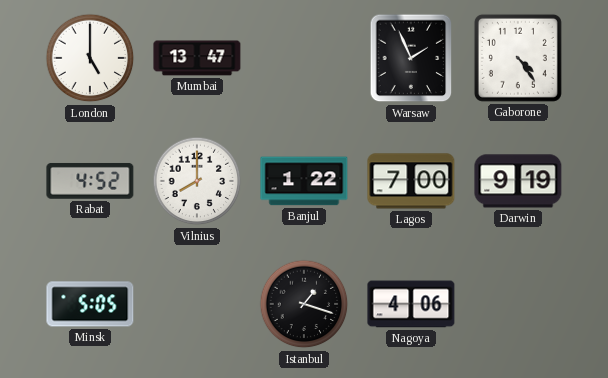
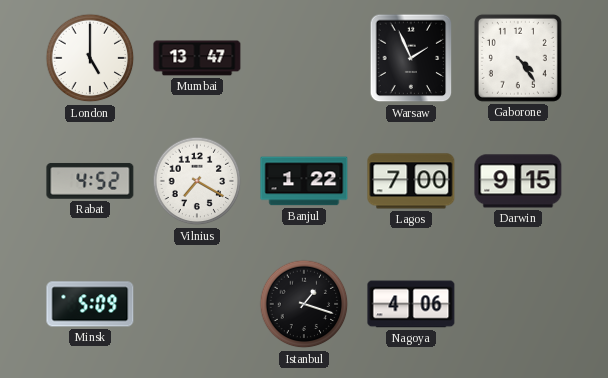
Vilnius: 8:00 -> 7:20 (197, 181)
Darwin: 9:19 -> 9:15 (518, 181)
Minsk: 5:05 -> 5:09 (90, 304)
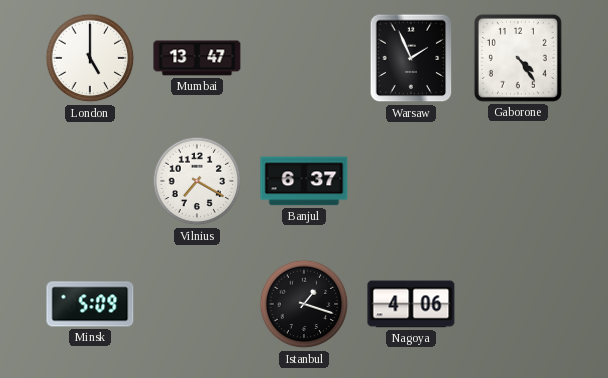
Rabat: 4:52 -> none (90, 181)
Banjul: 1:22 -> 6:37 (304, 181)
Lagos: 7:00 -> none (411, 181)
Darwin: 9:15 -> none (518, 181)
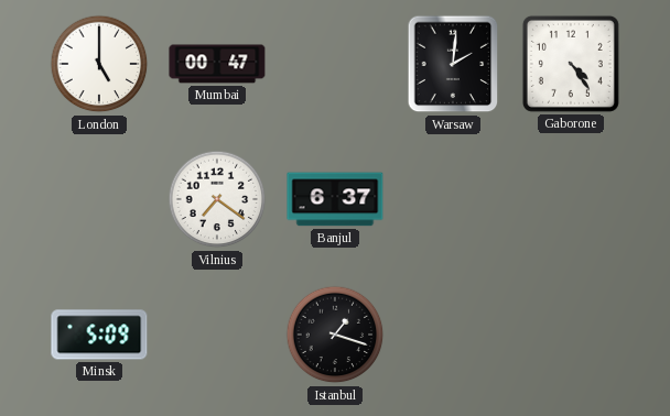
Mumbai: 13:47 -> 00:47 (217, 64)
Warsaw: 1:56 -> 2:01 (453, 64)
Vilnius: 7:20 -> 7:21 (217, 199)
Nagoya: 4:06 -> none (411, 304)
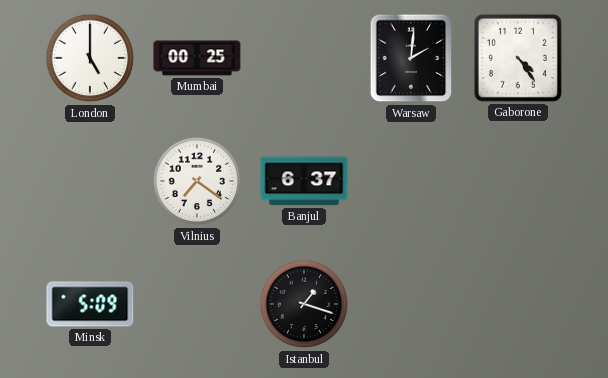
Mumbai: 00:47 -> 00:25 (197, 58)
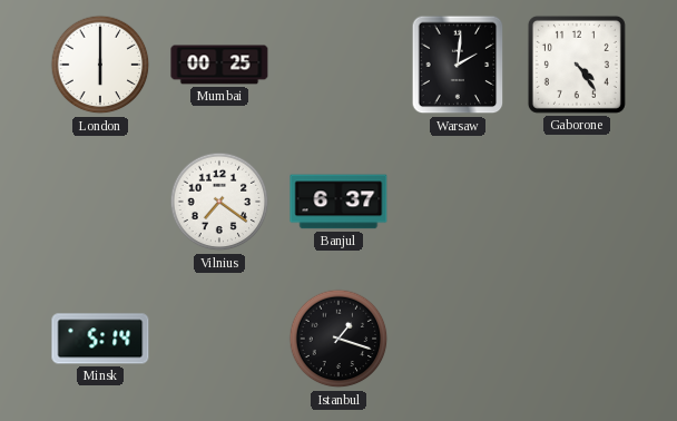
London: 5:00 -> 6:00 (100, 65)
Minsk: 5:09 -> 5:14 (100, 339)
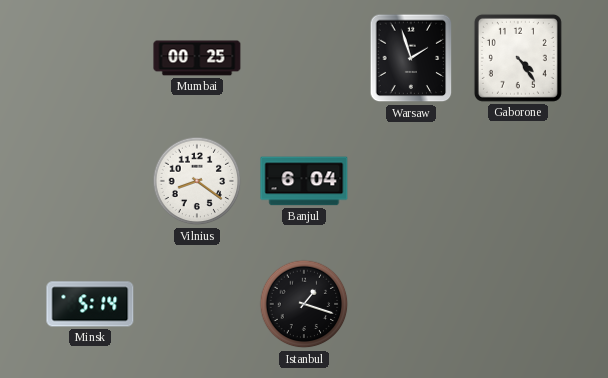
London: 6:00 -> none (100, 65)
Warsaw: 2:01 -> 1:57 (411, 58)
Vilnius: 7:21 -> 8:21 (197, 181)
Banjul: 6:37 -> 6:04 (304, 181)
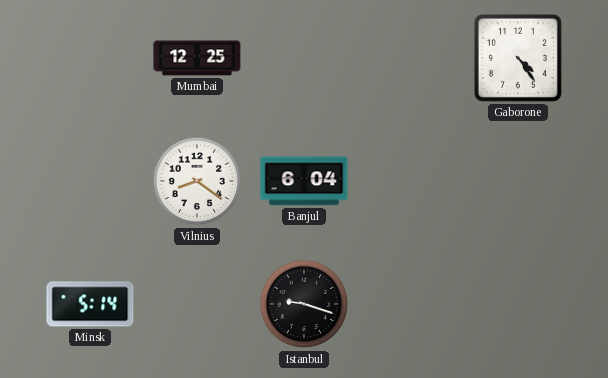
Mumbai: 00:25 -> 12:25 (197, 58)
Warsaw: 1:57 -> none (411, 58)
Istanbul: 1:18 -> 9:18 (304, 304)
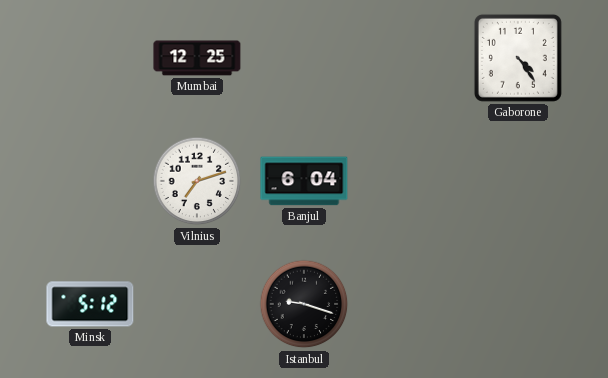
Vilnius: 8:21 -> 7:12 (197, 181)
Minsk: 5:14 -> 5:12 (90, 304)
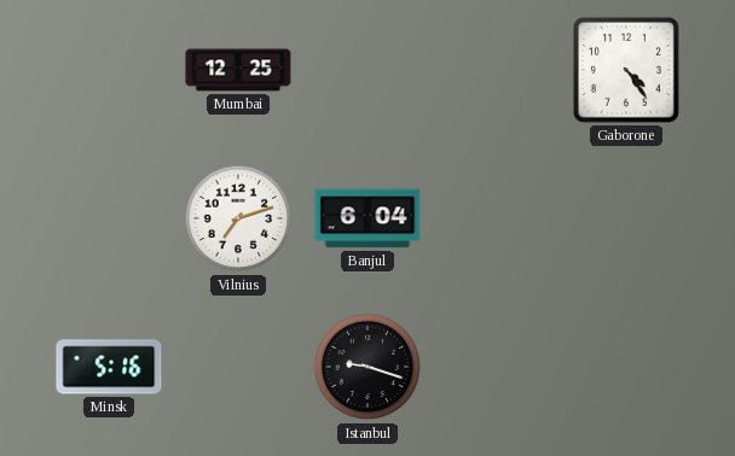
Minsk: 5:12 -> 5:16 (109, 367)
